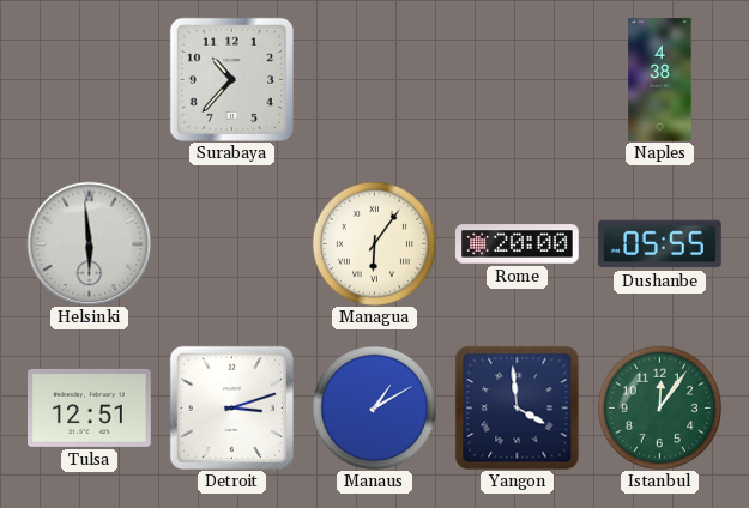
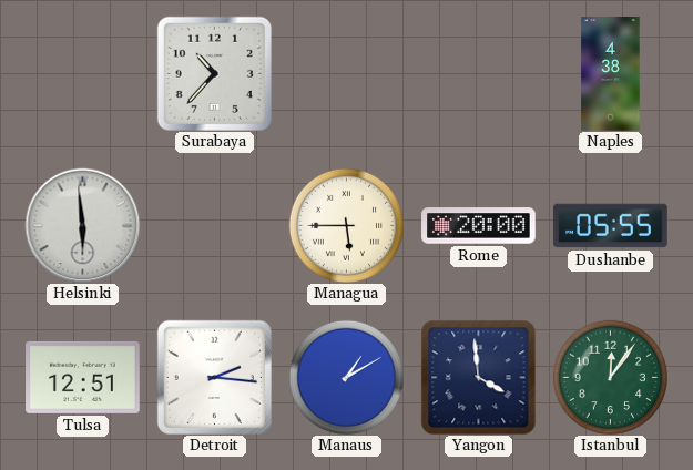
Managua: 6:06 -> 5:45 (346, 225)
Detroit: 3:12 -> 2:16 (214, 377)
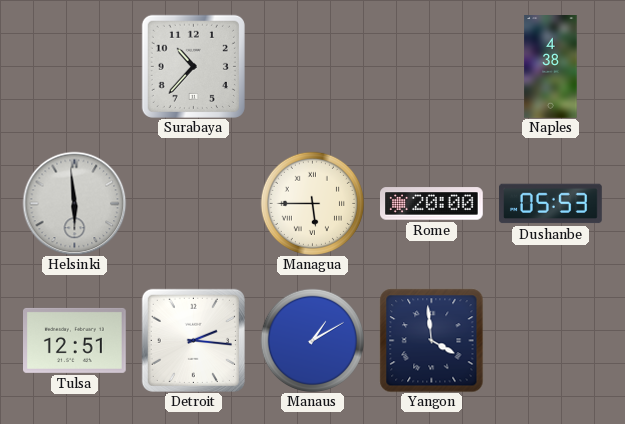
Dushanbe: 05:55 -> 05:53 (551, 204)
Istanbul: 12:06 -> none (610, 377)
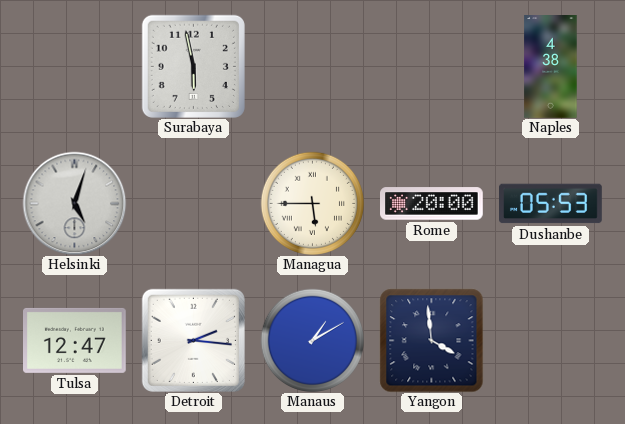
Surabaya: 10:37 -> 5:58 (193, 66)
Helsinki: 5:59 -> 5:03 (74, 203)
Tulsa: 12:51 -> 12:47 (75, 340)
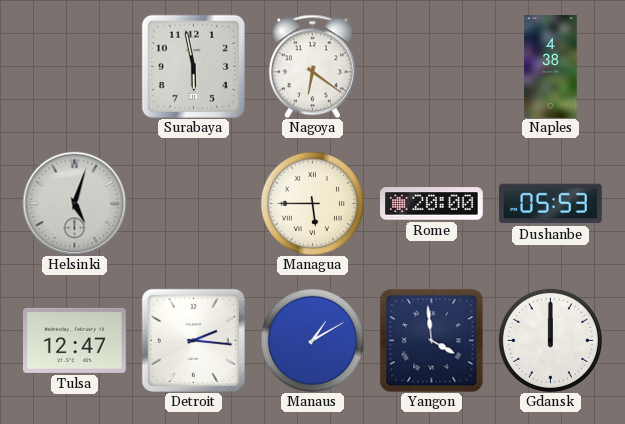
Nagoya: none -> 6:21 (312, 66)
Gdansk: none -> 12:00 (550, 340)
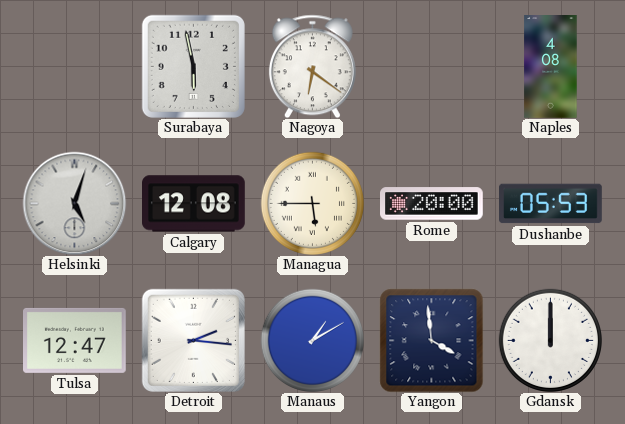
Naples: 4:38 -> 4:08 (551, 67)
Calgary: none -> 12:08 (194, 204)
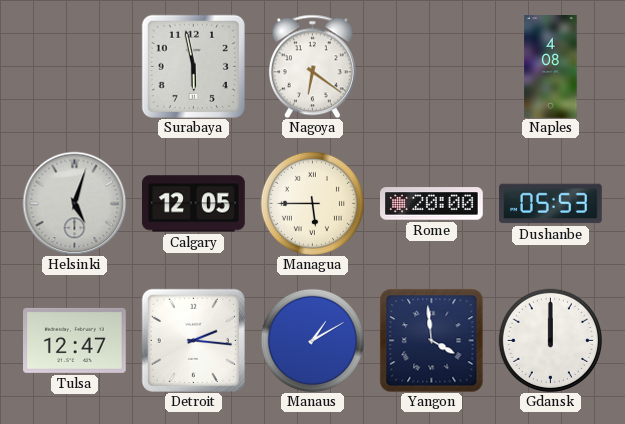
Calgary: 12:08 -> 12:05 (194, 204)
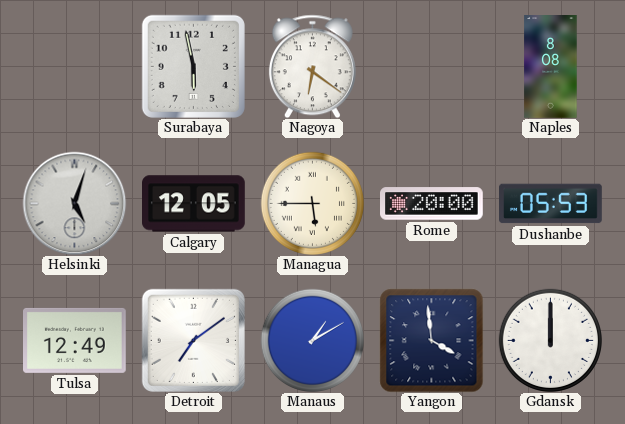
Naples: 4:08 -> 8:08 (551, 67)
Tulsa: 12:47 -> 12:49 (75, 340)
Detroit: 2:16 -> 7:09 (193, 340)
